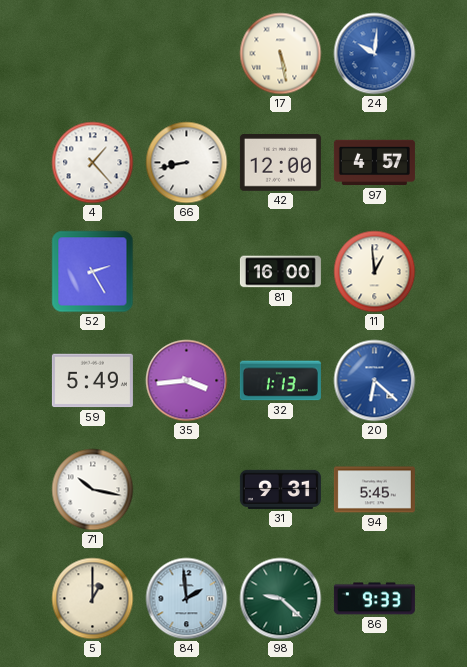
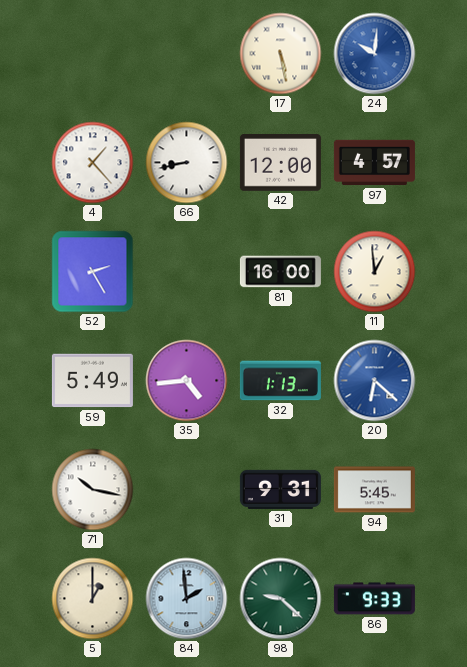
35: 3:44 -> 4:44 (187, 381)
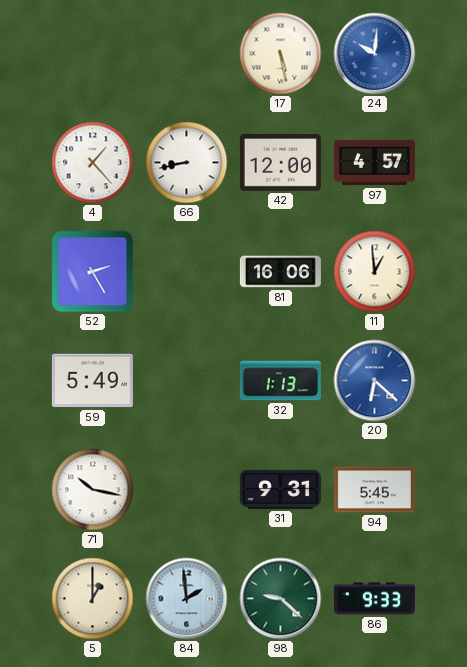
81: 16:00 -> 16:06 (280, 272)
35: 4:44 -> none (187, 381)
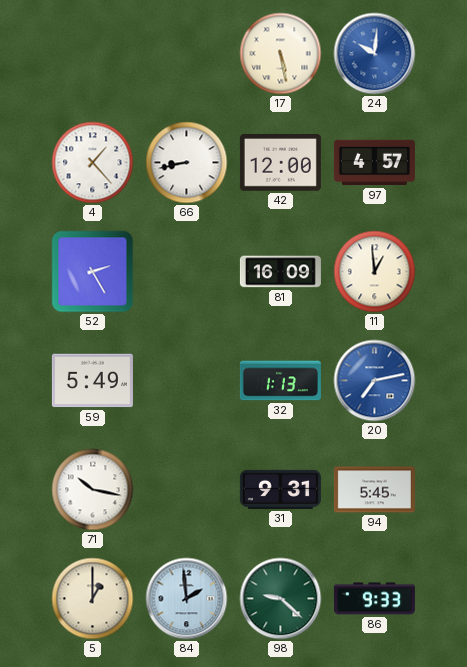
81: 16:06 -> 16:09 (280, 272)
20: 6:22 -> 7:13 (375, 381)
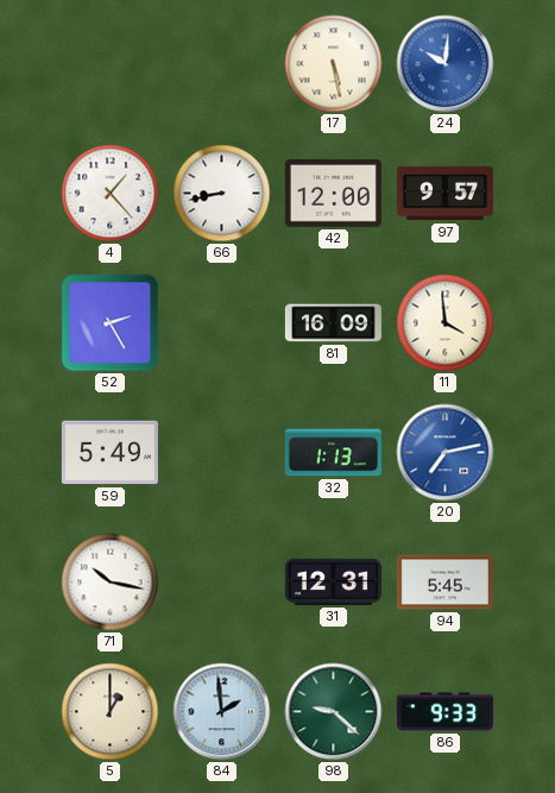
97: 4:57 -> 9:57 (444, 194)
11: 12:59 -> 3:59 (446, 323)
31: 9:31 -> 12:31 (333, 581)
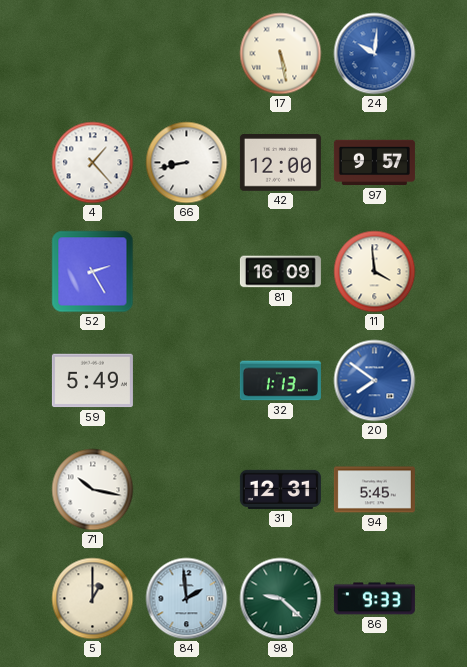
20: 7:13 -> 7:51 (375, 381)
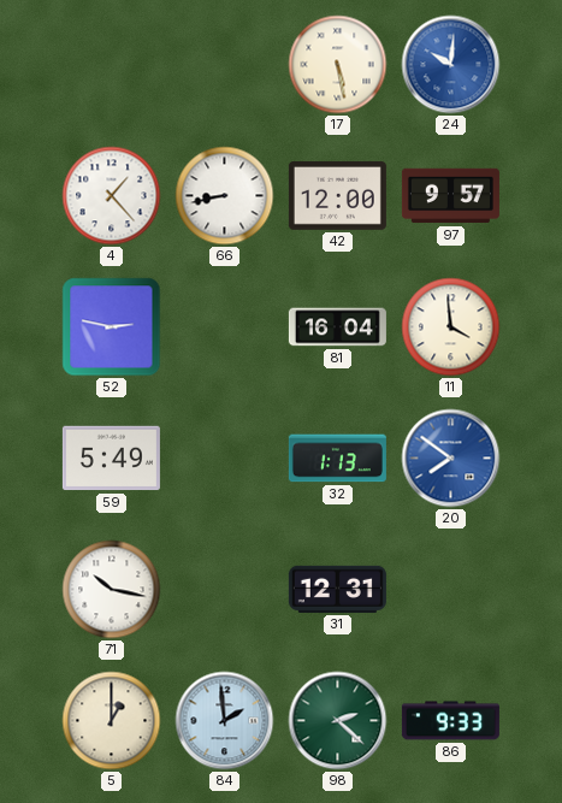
52: 2:25 -> 2:47 (112, 327)
81: 16:09 -> 16:04 (337, 327)
94: 5:45 -> none (374, 490)
98: 9:22 -> 2:22 (338, 721)
